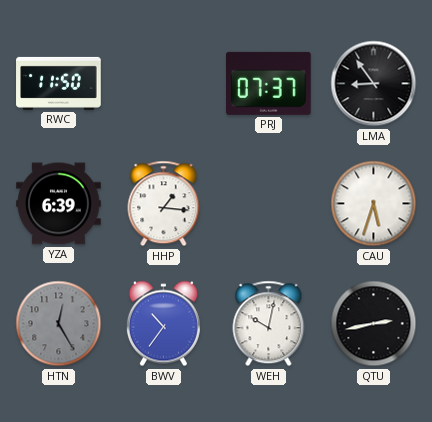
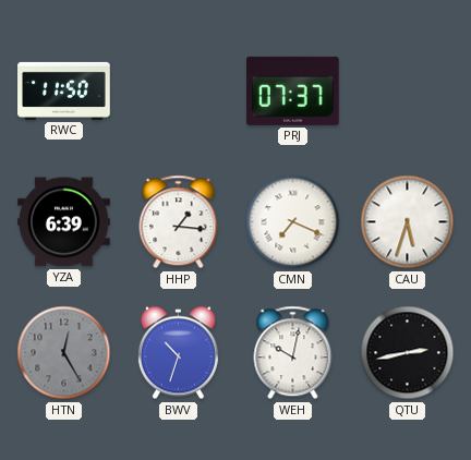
LMA: 8:54 -> none (374, 84)
CMN: none -> 7:19 (293, 222)
BWV: 10:36 -> 10:33 (178, 353)
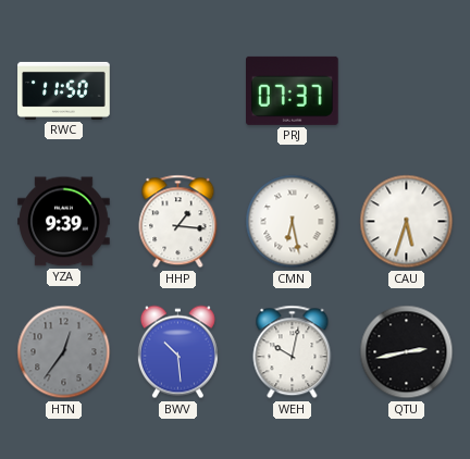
YZA: 6:39 -> 9:39 (64, 222)
CMN: 7:19 -> 6:28 (293, 222)
HTN: 12:25 -> 12:36 (64, 352)
BWV: 10:33 -> 10:29 (177, 352)
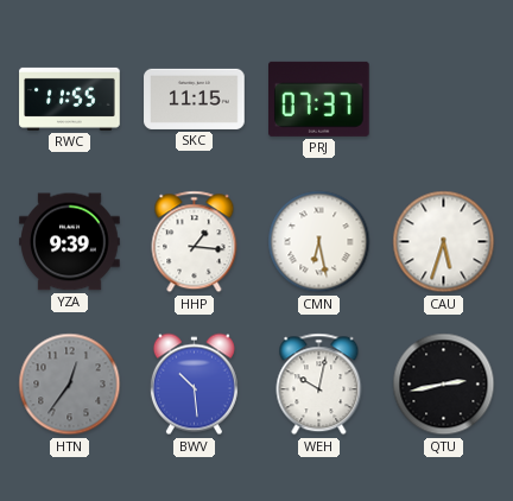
RWC: 11:50 -> 11:55 (70, 99)
SKC: none -> 11:15 (195, 99)
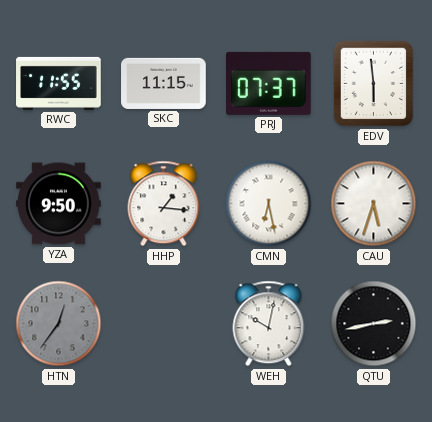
EDV: none -> 5:59 (374, 84)
YZA: 9:39 -> 9:50 (59, 204)
BWV: 10:29 -> none (194, 385)
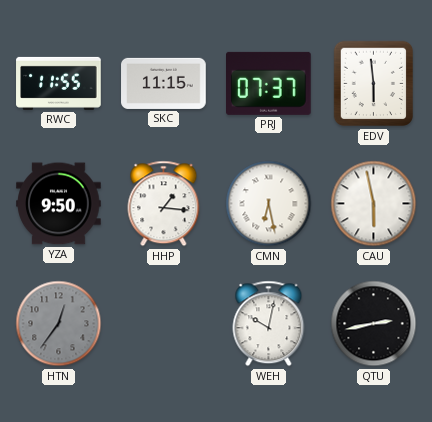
CAU: 5:33 -> 5:58 (374, 204)
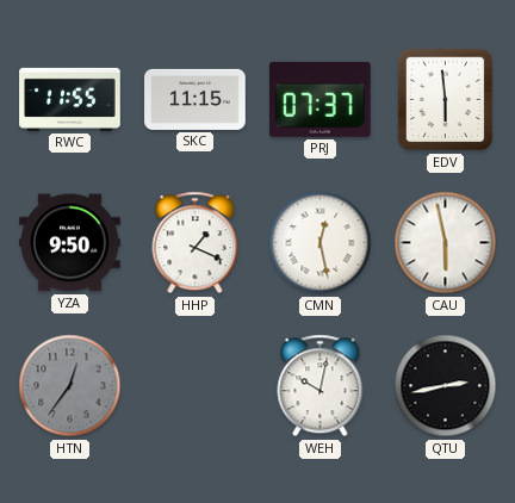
HHP: 1:16 -> 1:19 (196, 243)
CMN: 6:28 -> 12:28 (321, 243)
